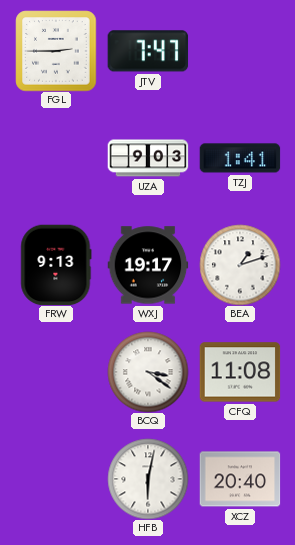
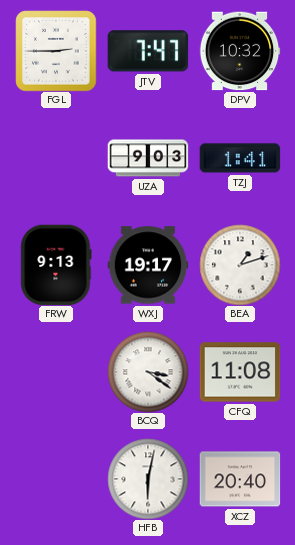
DPV: none -> 10:32 (240, 51)
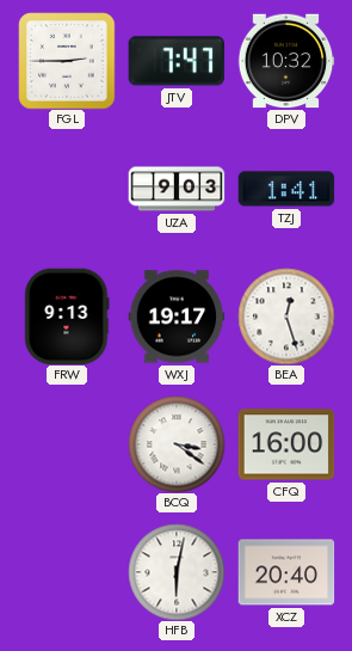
BEA: 1:12 -> 12:27 (286, 317)
CFQ: 11:08 -> 16:00 (286, 444)
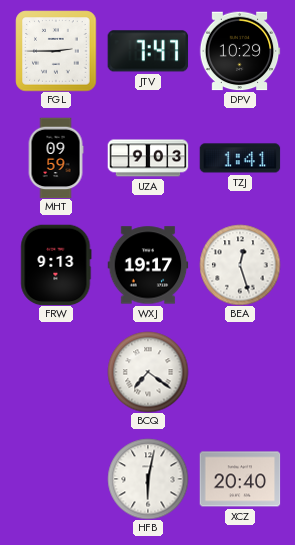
DPV: 10:32 -> 10:29 (240, 51)
MHT: none -> 09:59 (56, 158)
BCQ: 3:21 -> 7:21 (148, 372)
CFQ: 16:00 -> none (286, 444)
